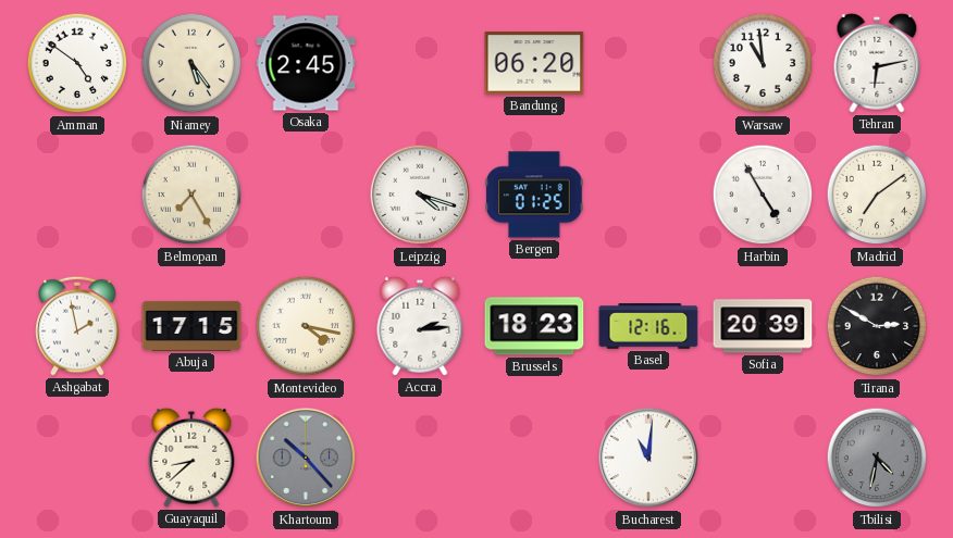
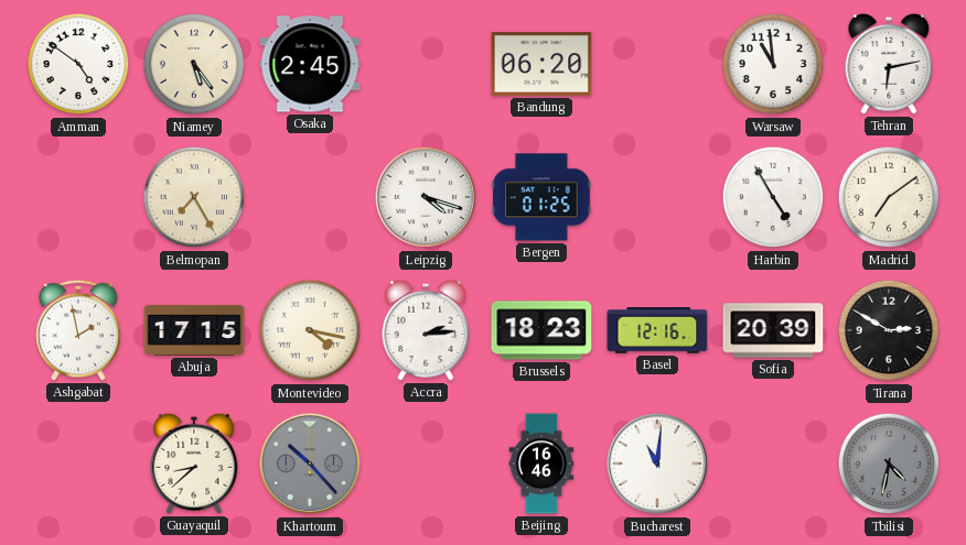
Beijing: none -> 16:46 (541, 464)
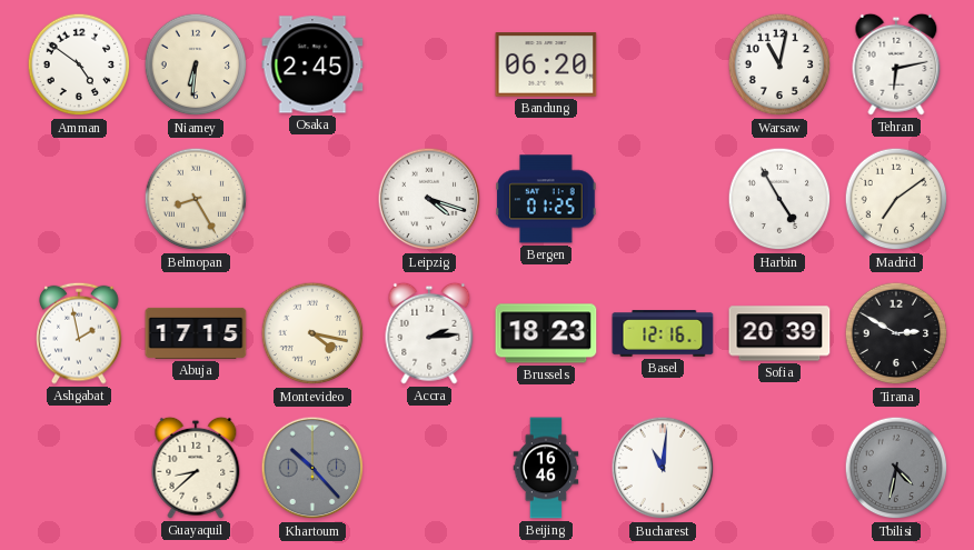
Niamey: 5:24 -> 6:31 (196, 64)
Warsaw: 10:59 -> 11:02 (779, 64)
Belmopan: 7:25 -> 8:25 (196, 199)
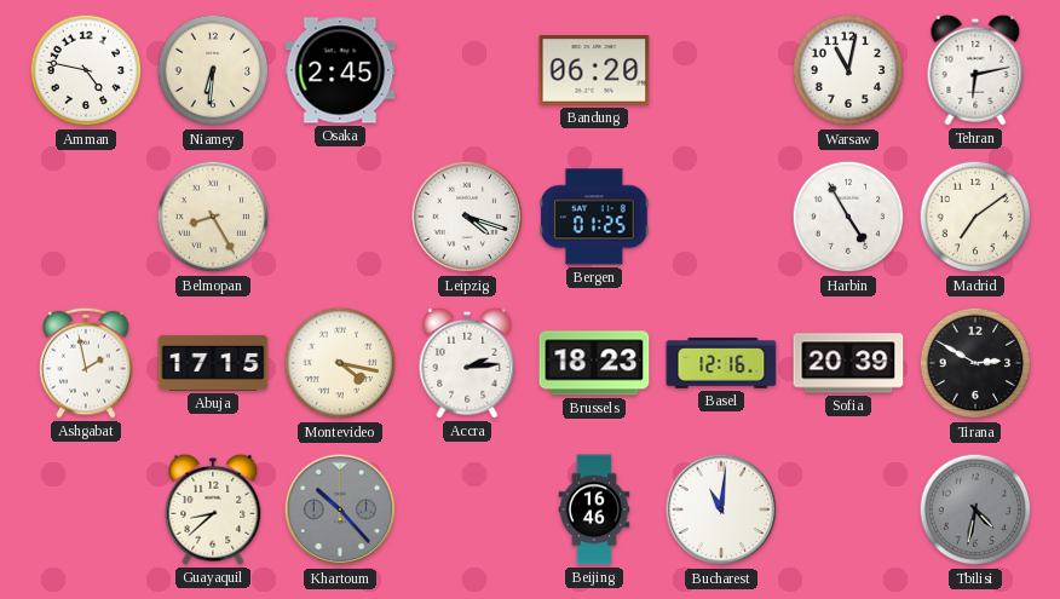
Amman: 4:51 -> 4:47 (86, 70)
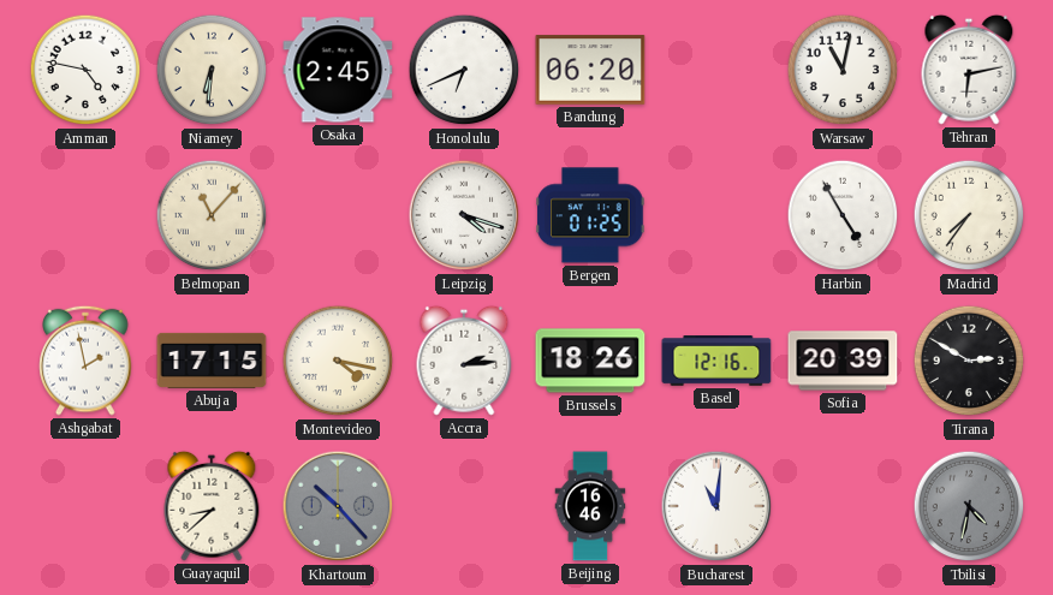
Honolulu: none -> 6:41 (464, 70)
Belmopan: 8:25 -> 11:07 (212, 215)
Madrid: 7:09 -> 7:36 (969, 215)
Brussels: 18:23 -> 18:26 (590, 361)
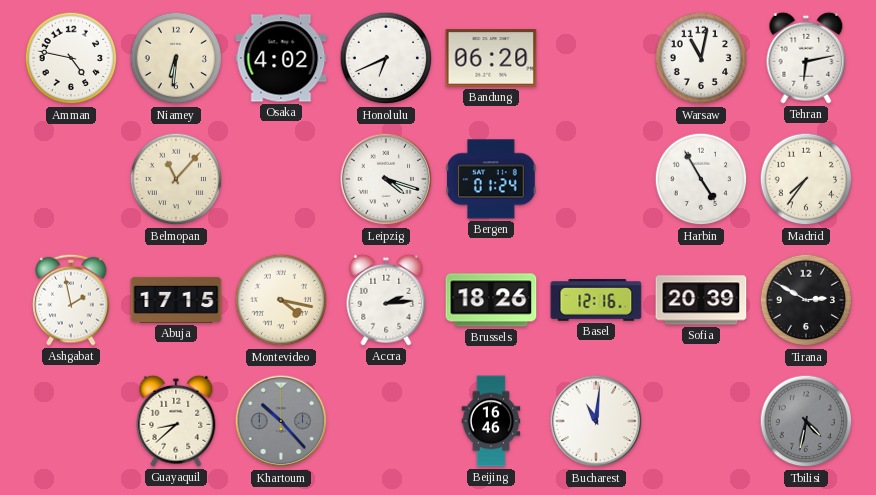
Osaka: 2:45 -> 4:02 (281, 58)
Bergen: 01:25 -> 01:24 (491, 179)
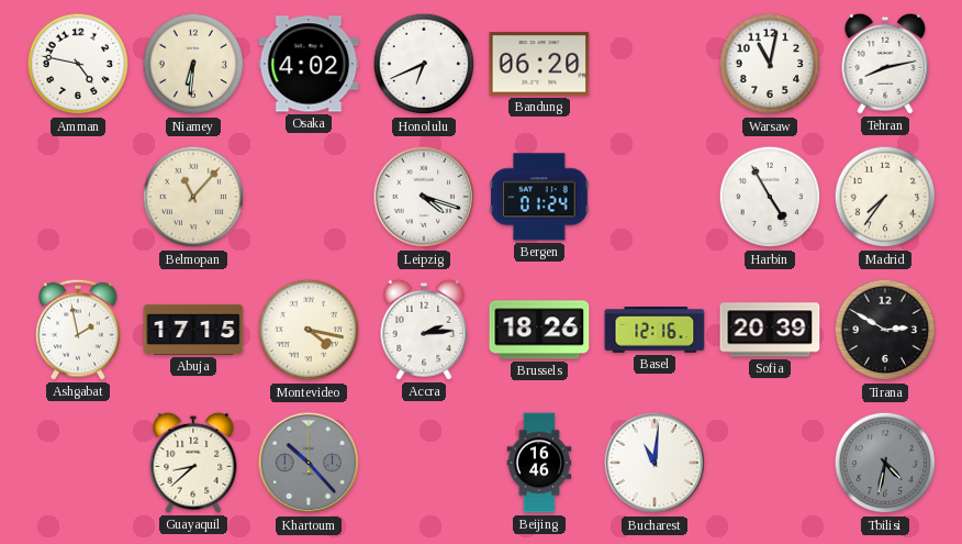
Tehran: 6:13 -> 8:13 (885, 64)
